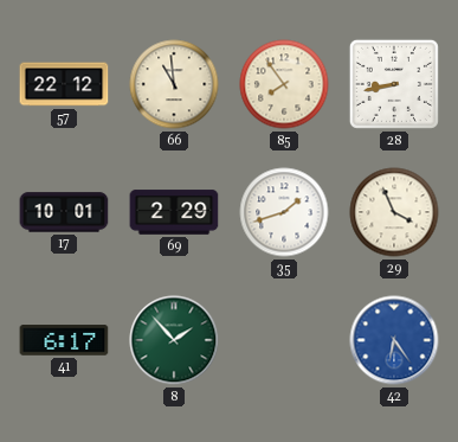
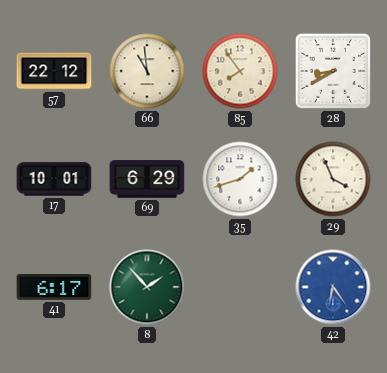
28: 8:43 -> 8:40 (333, 71)
69: 2:29 -> 6:29 (147, 179)
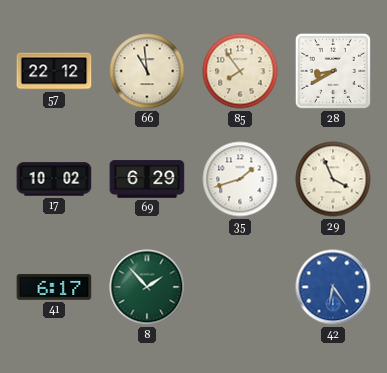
17: 10:01 -> 10:02 (54, 179)
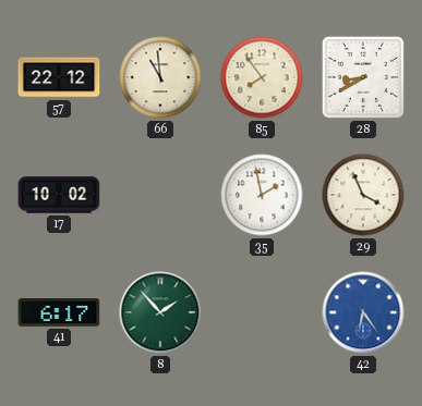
69: 6:29 -> none (147, 179)
35: 1:42 -> 1:58 (262, 195)
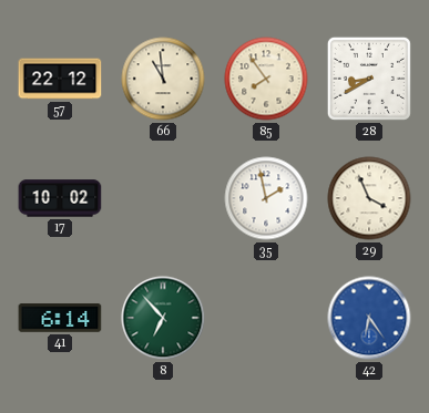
41: 6:17 -> 6:14 (60, 318)
8: 1:53 -> 6:53 (163, 318)
